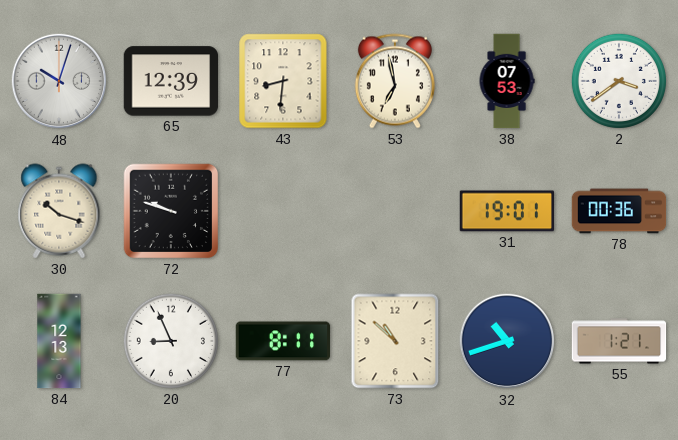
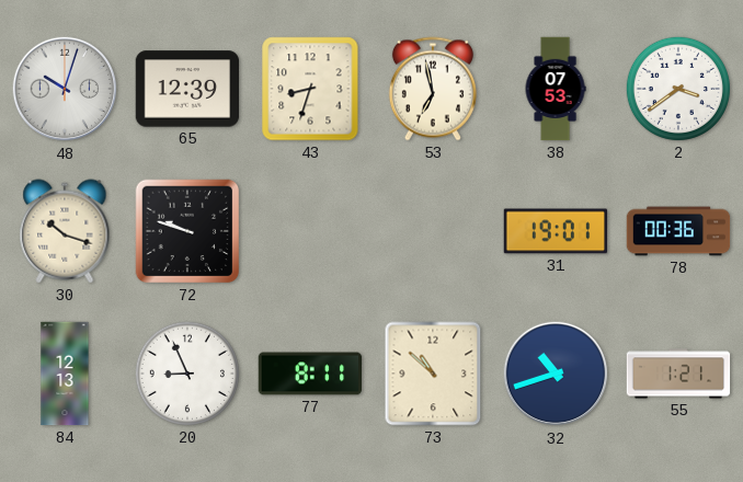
43: 8:31 -> 8:33 (310, 89)
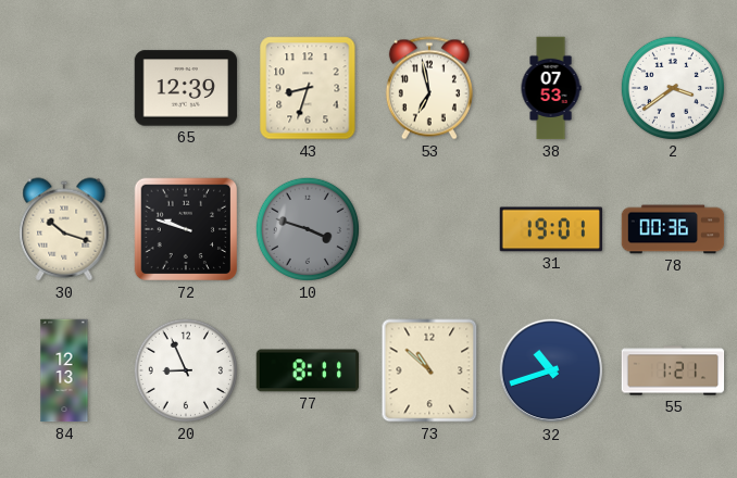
48: 10:03 -> none (65, 89)
10: none -> 3:48 (308, 229)
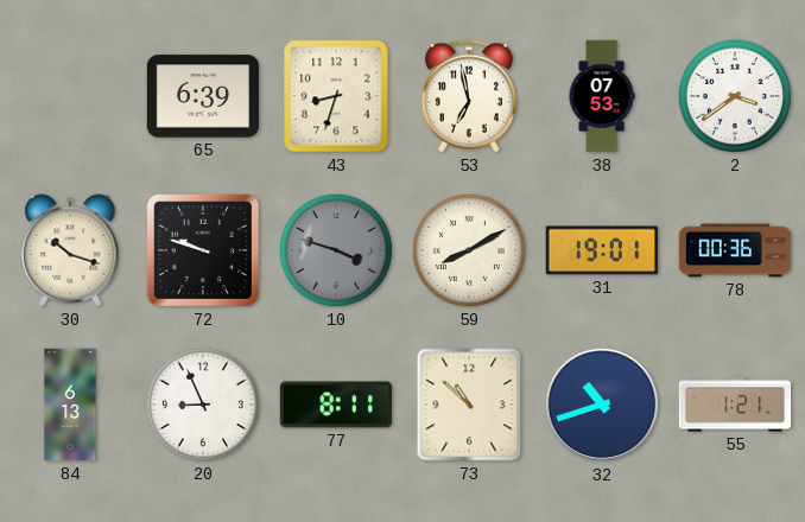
65: 12:39 -> 6:39 (203, 96)
59: none -> 8:10 (469, 250)
84: 12:13 -> 6:13 (70, 405)
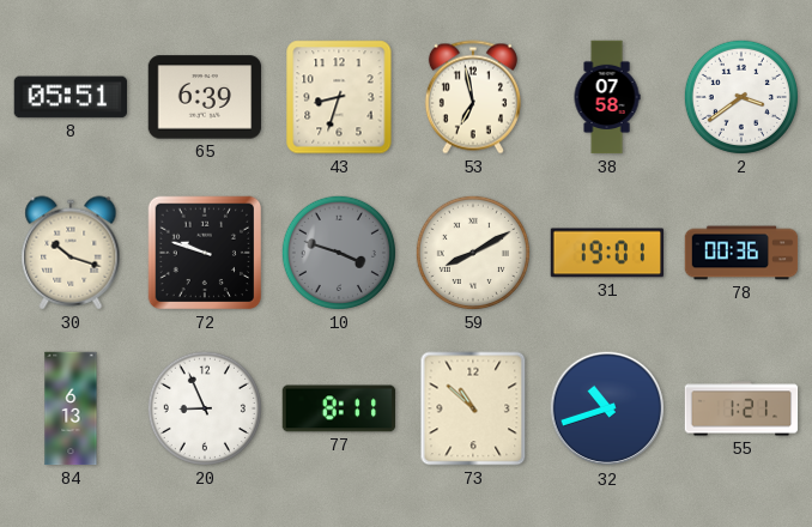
8: none -> 05:51 (71, 97)
38: 07:53 -> 07:58 (607, 97)
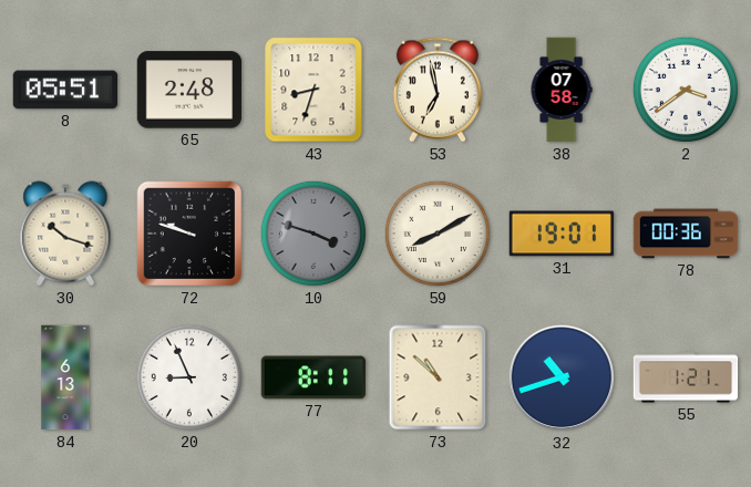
65: 6:39 -> 2:48 (189, 90)
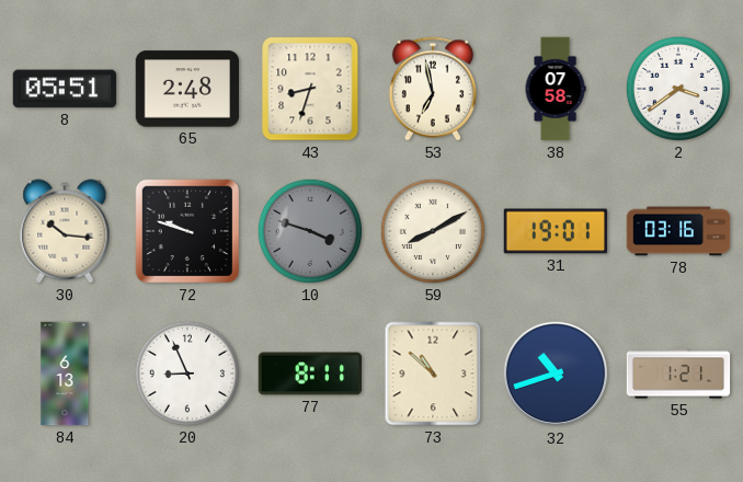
30: 10:18 -> 10:16 (65, 231)
78: 00:36 -> 03:16 (678, 231)
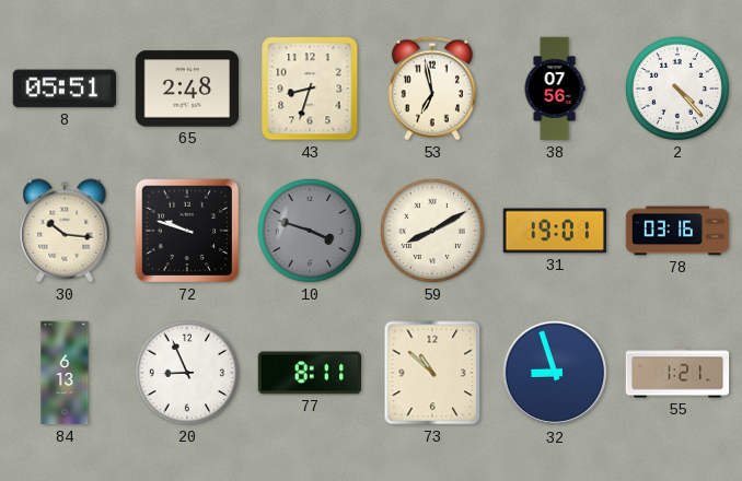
38: 07:58 -> 07:56 (555, 89)
2: 3:39 -> 4:23 (677, 89)
32: 10:42 -> 8:57 (555, 373)
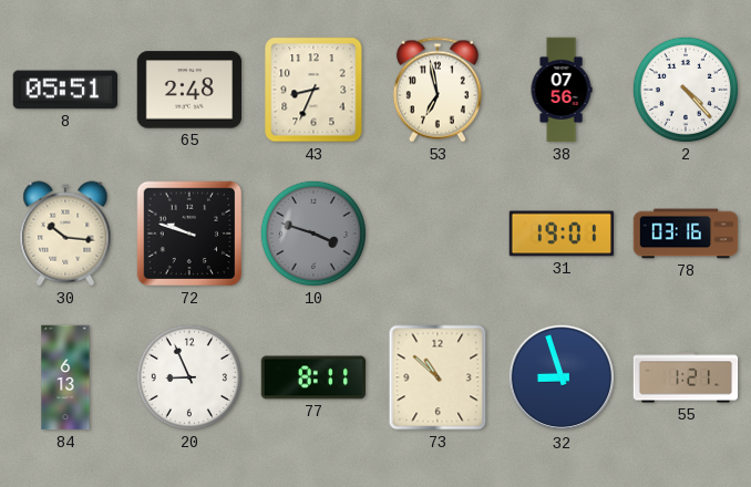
43: 8:33 -> 8:34 (313, 90)
59: 8:10 -> none (432, 231)
